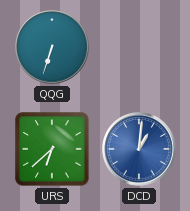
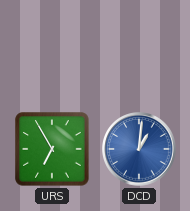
QQG: 6:33 -> none (52, 47)
URS: 6:38 -> 6:55 (52, 149)
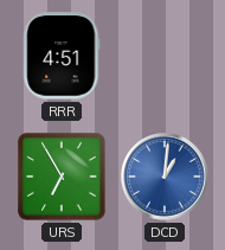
RRR: none -> 4:51 (62, 56)
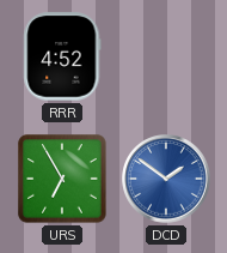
RRR: 4:51 -> 4:52 (62, 56)
DCD: 1:01 -> 1:51 (166, 179)
